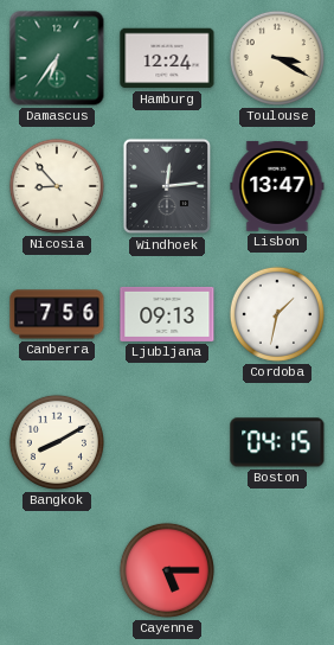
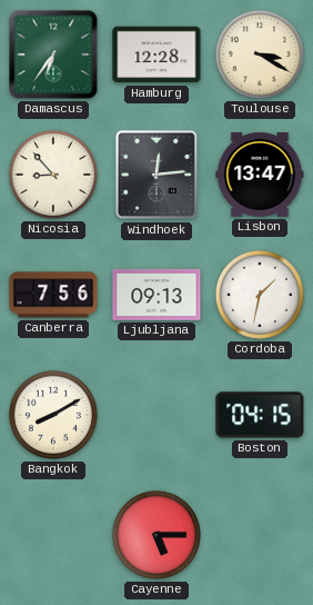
Hamburg: 12:24 -> 12:28 (156, 54)
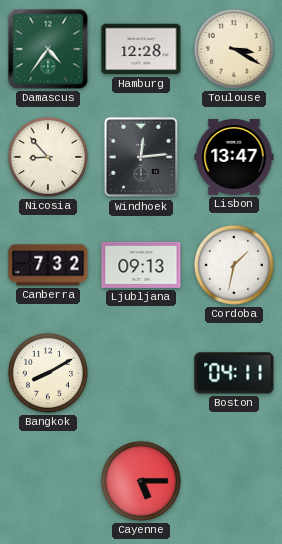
Damascus: 6:36 -> 4:36 (48, 49)
Canberra: 7:56 -> 7:32 (48, 265)
Boston: 04:15 -> 04:11 (234, 373)
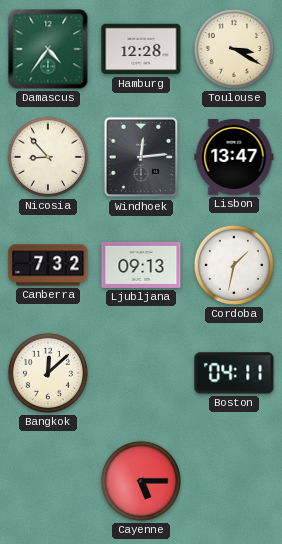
Bangkok: 8:10 -> 12:08 (48, 373)
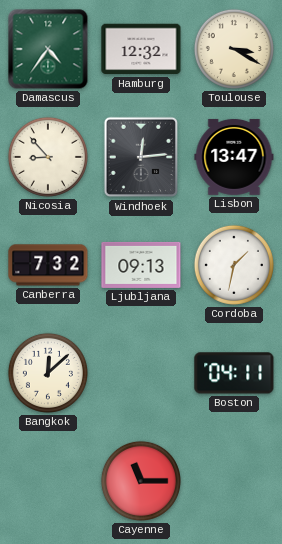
Hamburg: 12:28 -> 12:32 (141, 49)
Cayenne: 5:15 -> 11:15 (141, 481)
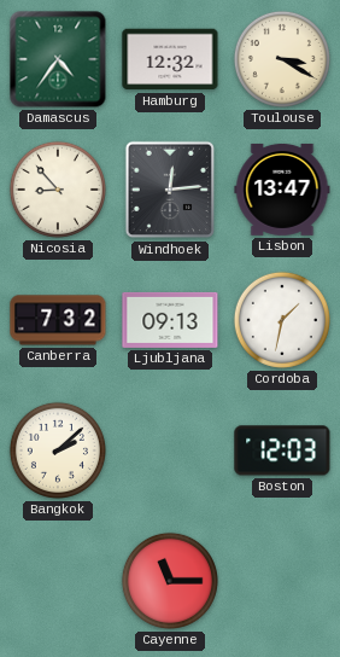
Bangkok: 12:08 -> 2:08 (58, 450)
Boston: 04:11 -> 12:03 (282, 450)
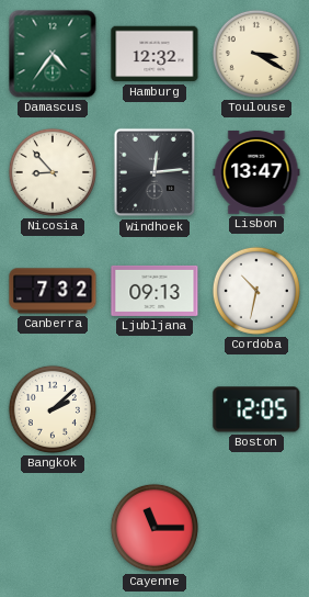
Cordoba: 1:32 -> 10:32 (256, 291)
Boston: 12:03 -> 12:05 (256, 409)
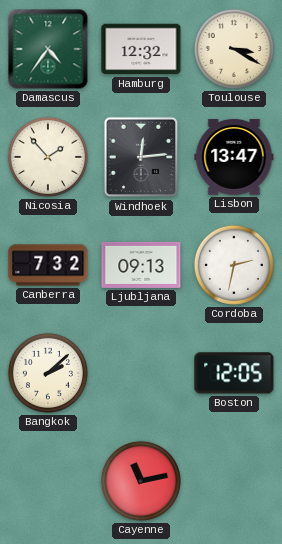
Nicosia: 8:53 -> 1:53 (48, 157)
Cordoba: 10:32 -> 2:32 (234, 265)
Cayenne: 11:15 -> 11:13 (141, 481)
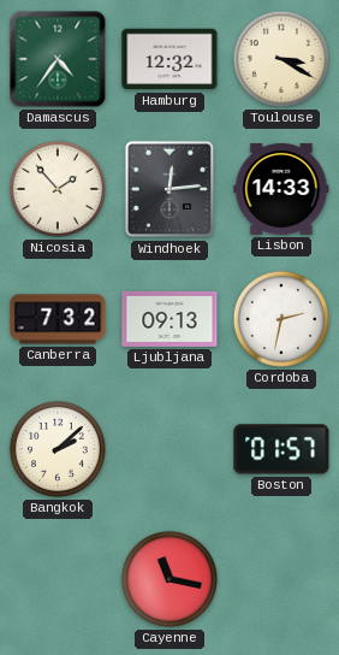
Lisbon: 13:47 -> 14:33 (281, 189)
Boston: 12:05 -> 01:57 (281, 449)
Cayenne: 11:13 -> 11:17 (169, 579)
